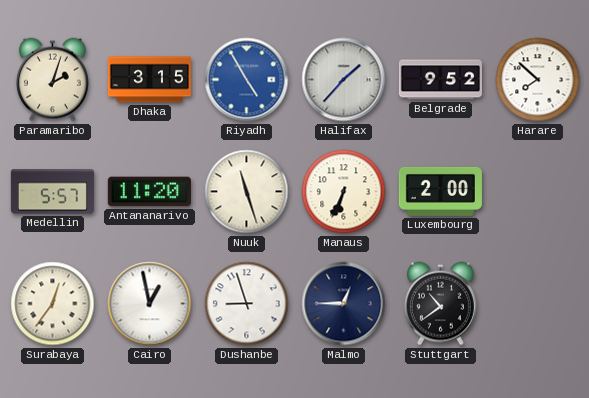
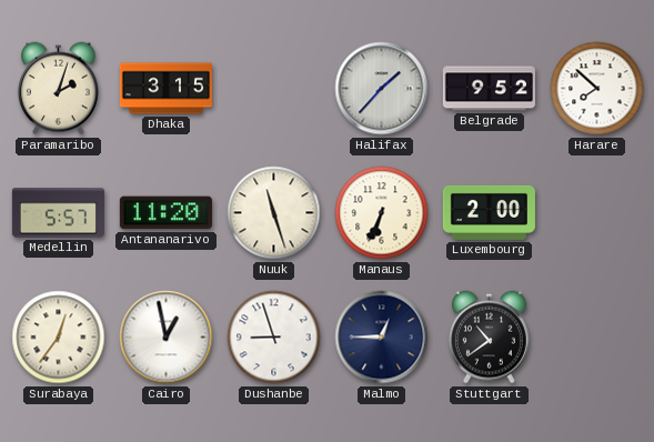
Riyadh: 4:55 -> none (247, 80)
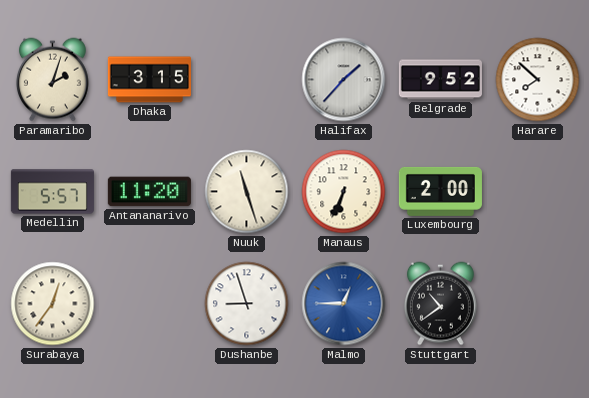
Cairo: 12:58 -> none (167, 338)
Malmo dial: navy -> blue (344, 304)
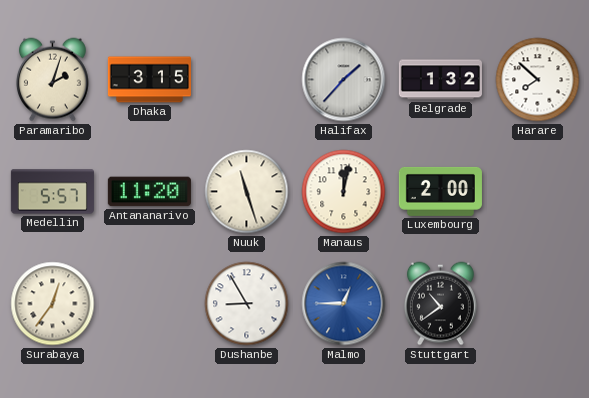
Belgrade: 9:52 -> 1:32 (440, 80)
Manaus: 6:34 -> 12:02 (344, 192)
Dushanbe: 8:57 -> 8:55 (247, 304)
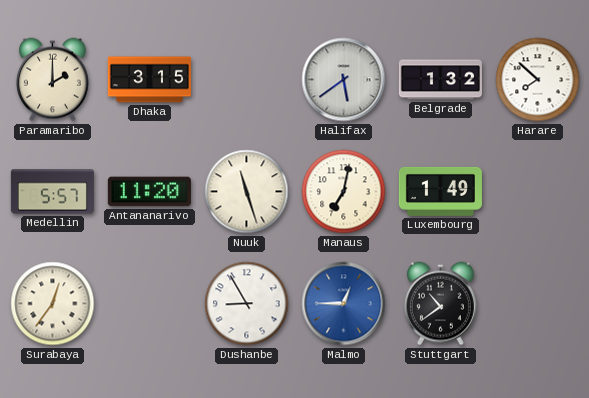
Paramaribo: 2:03 -> 2:00 (52, 80)
Halifax: 1:37 -> 5:39 (344, 80)
Manaus: 12:02 -> 7:02 (344, 192)
Luxembourg: 2:00 -> 1:49 (440, 191)
